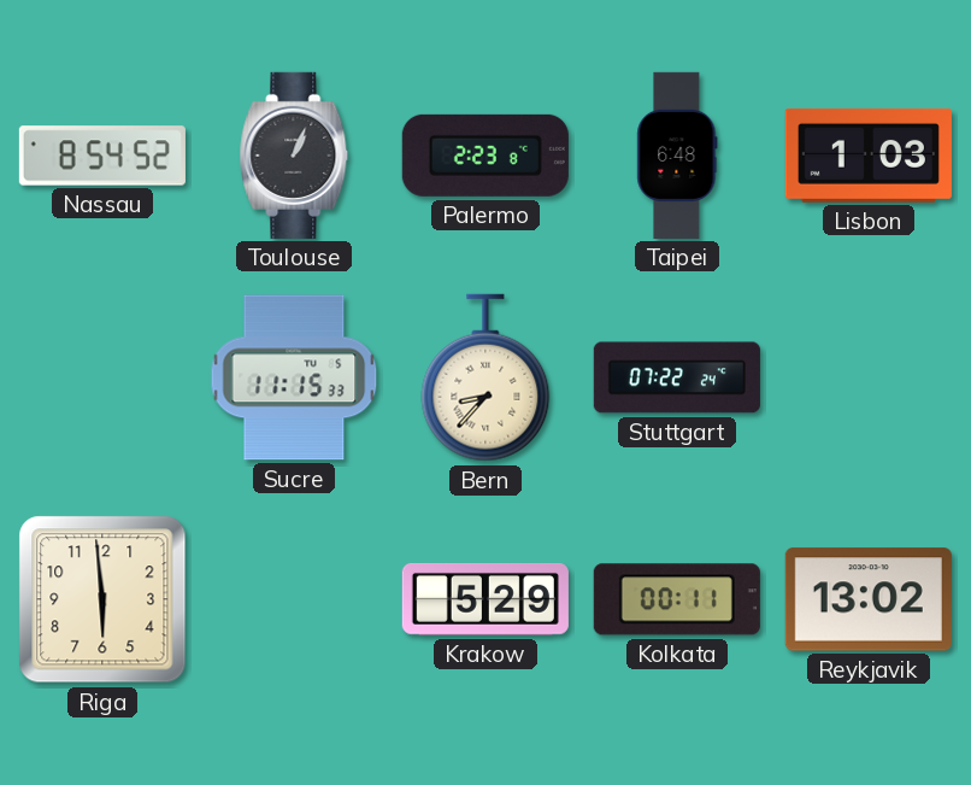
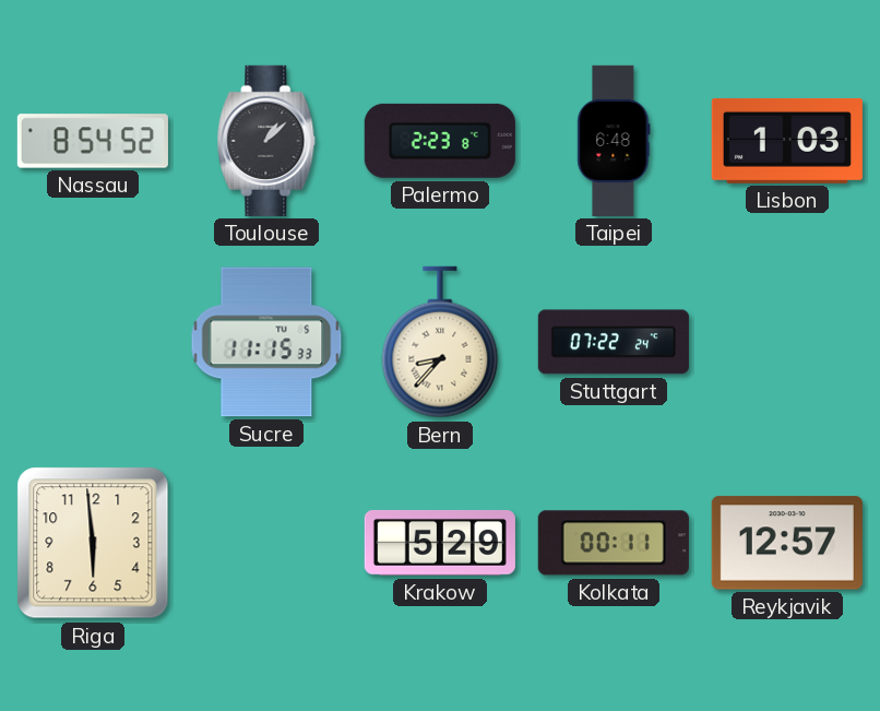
Toulouse: 1:04 -> 1:08 (266, 141)
Reykjavik: 13:02 -> 12:57 (787, 543)
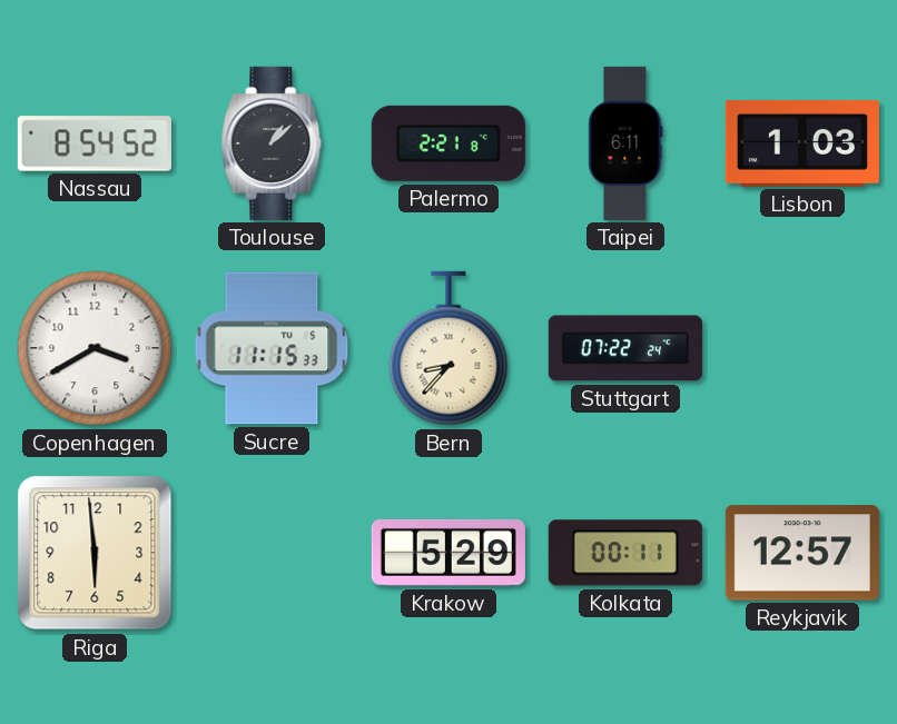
Palermo: 2:23 -> 2:21 (448, 143)
Taipei: 6:48 -> 6:11 (625, 143)
Copenhagen: none -> 3:40 (95, 348)
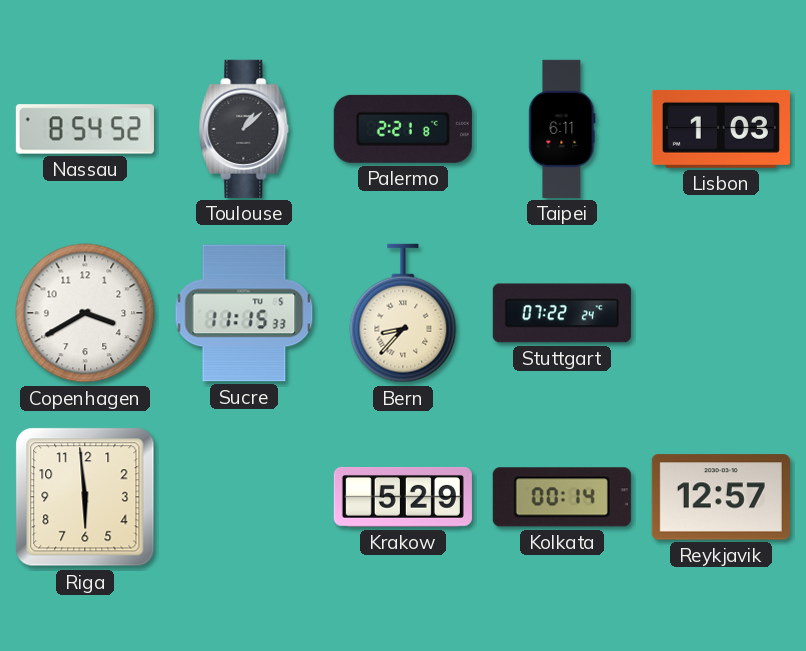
Kolkata: 00:11 -> 00:14 (562, 497)
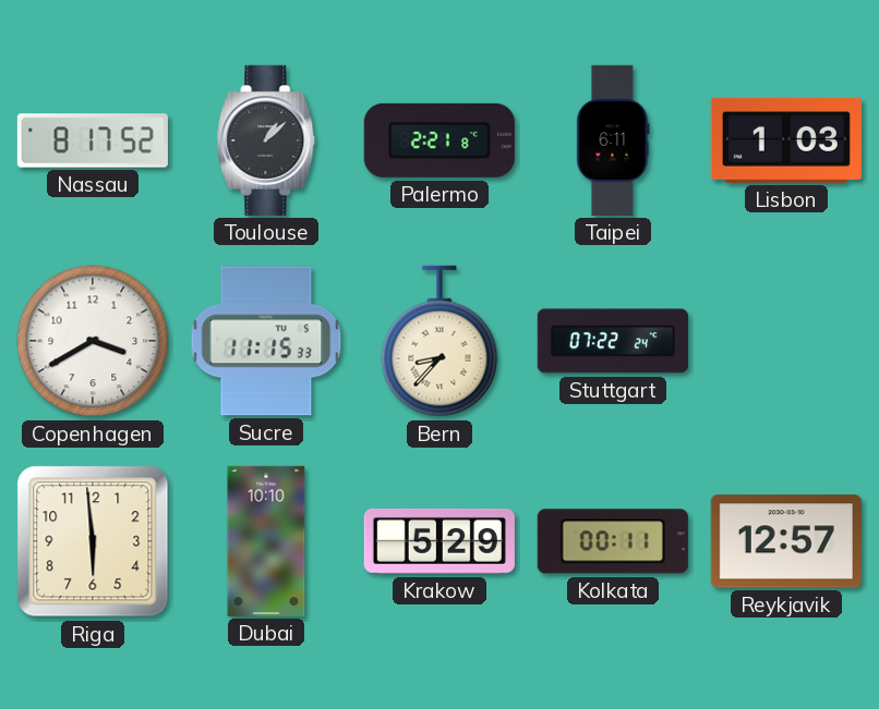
Nassau: 8:54 -> 8:17 (93, 140)
Dubai: none -> 10:10 (266, 541)
Kolkata: 00:14 -> 00:11 (613, 541)
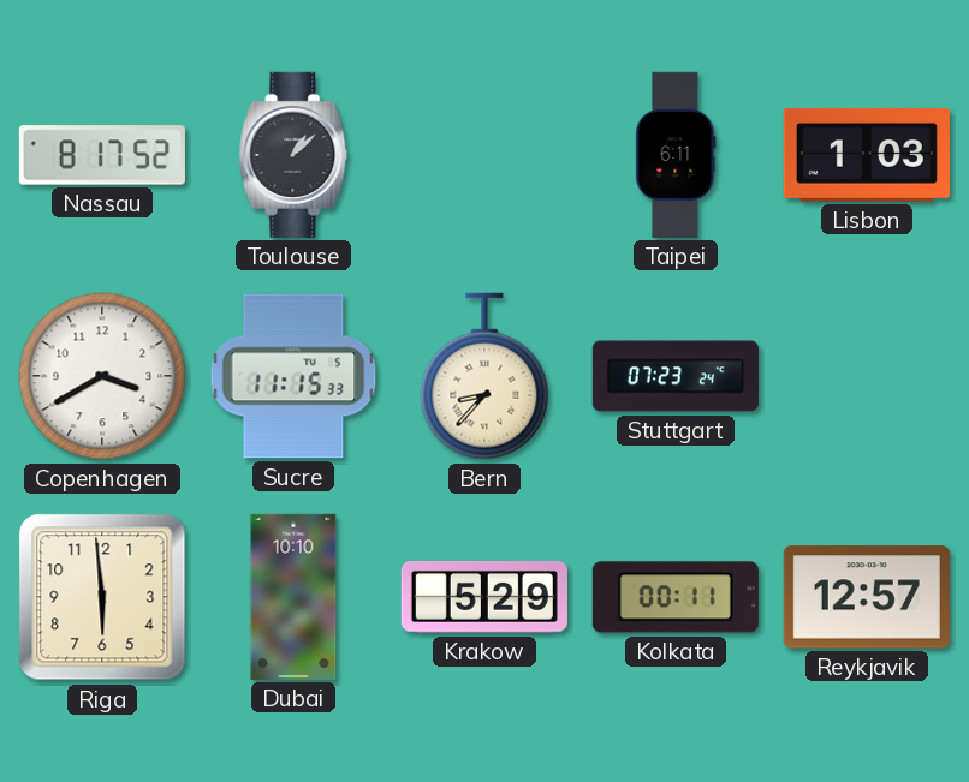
Palermo: 2:21 -> none (439, 140)
Stuttgart: 07:22 -> 07:23 (676, 376)
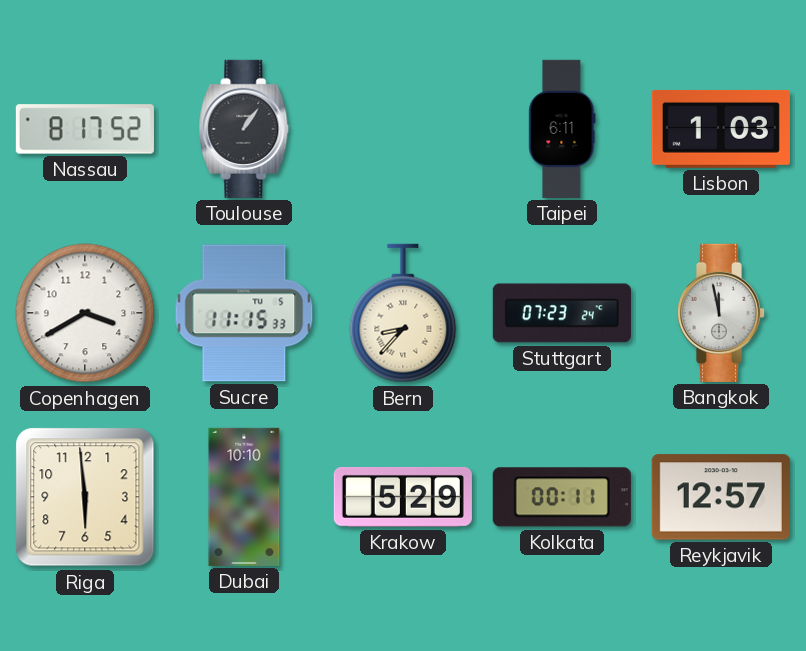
Toulouse: 1:08 -> 1:06 (244, 129)
Bangkok: none -> 11:58 (721, 313)
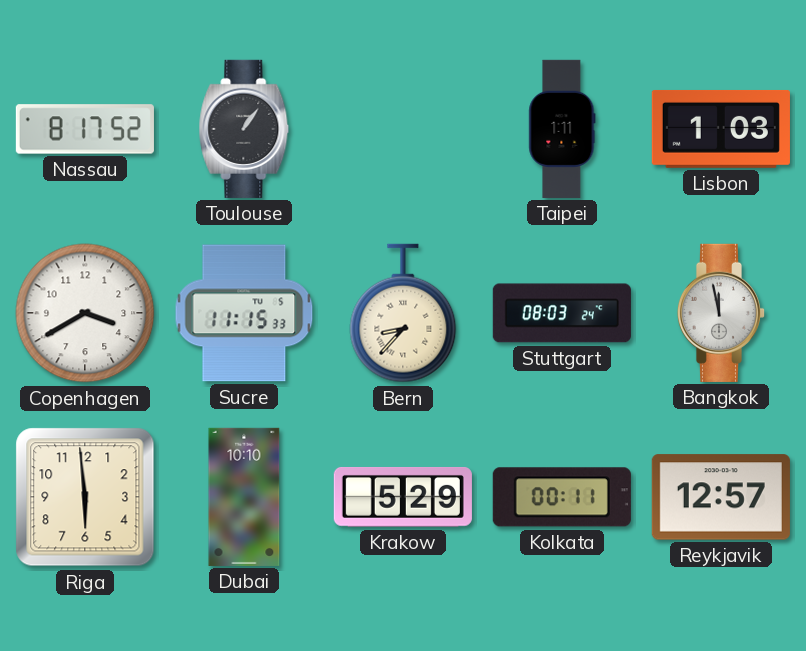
Taipei: 6:11 -> 1:11 (562, 129)
Stuttgart: 07:23 -> 08:03 (562, 313)
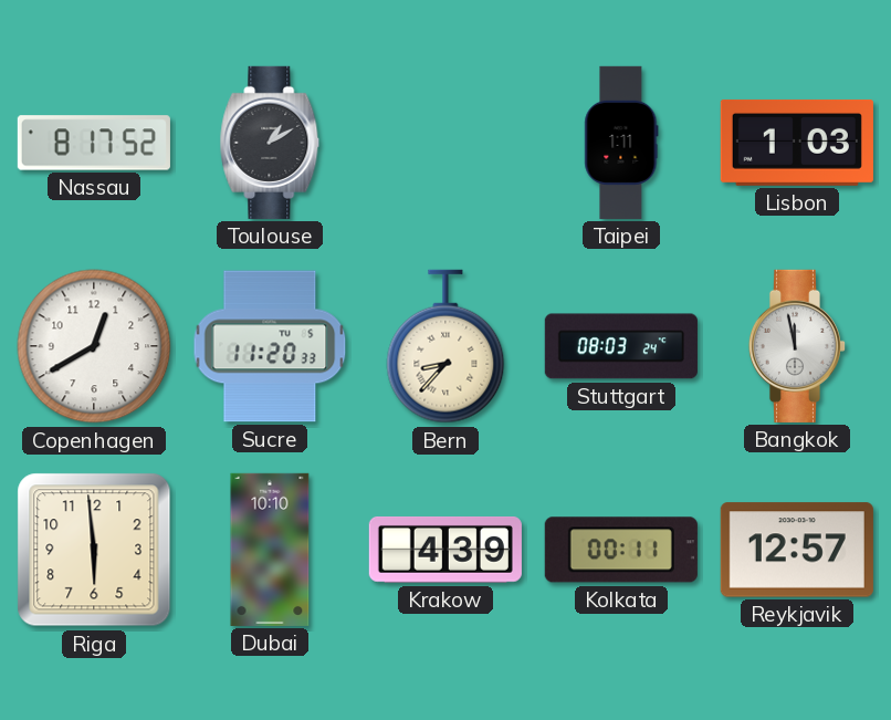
Toulouse: 1:06 -> 1:10 (270, 143)
Copenhagen: 3:40 -> 12:40 (94, 346)
Sucre: 11:15 -> 11:20 (270, 346)
Krakow: 5:29 -> 4:39 (445, 550)
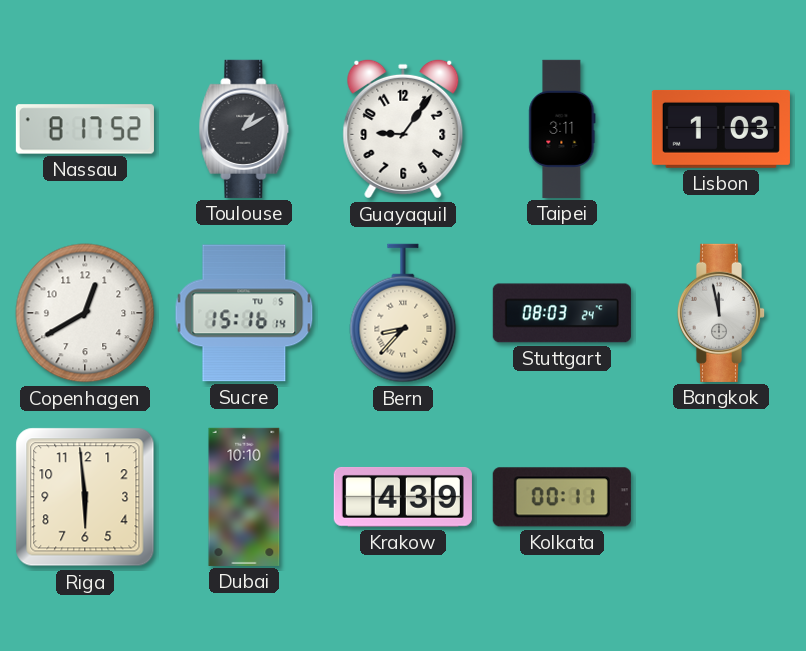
Guayaquil: none -> 9:06 (403, 129)
Taipei: 1:11 -> 3:11 (562, 129)
Sucre: 11:20 -> 15:16 (244, 313)
Reykjavik: 12:57 -> none (797, 550)
